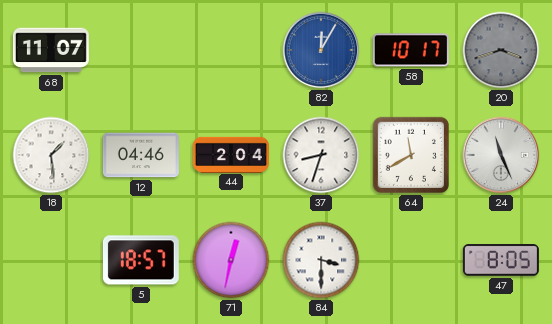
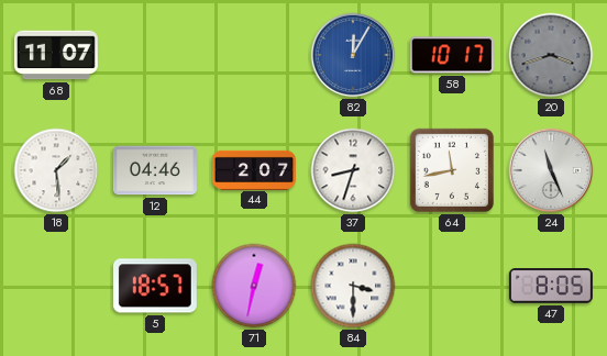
44: 2:04 -> 2:07 (254, 169)
64: 11:40 -> 11:43 (452, 170)
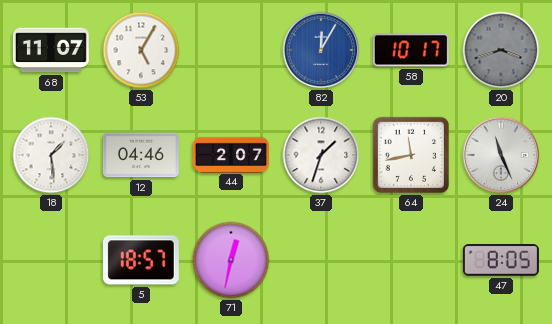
53: none -> 5:05 (141, 50)
37: 8:33 -> 1:33 (321, 155)
84: 3:30 -> none (353, 286)
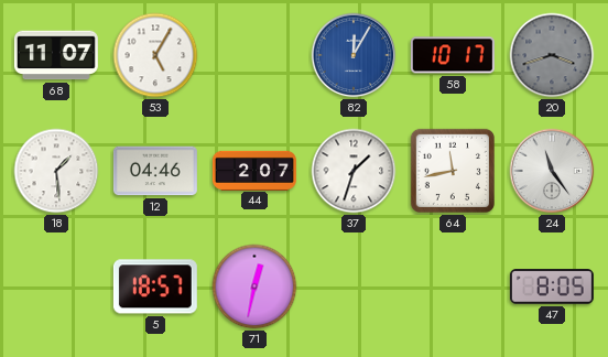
24: 11:26 -> 11:24 (552, 171)
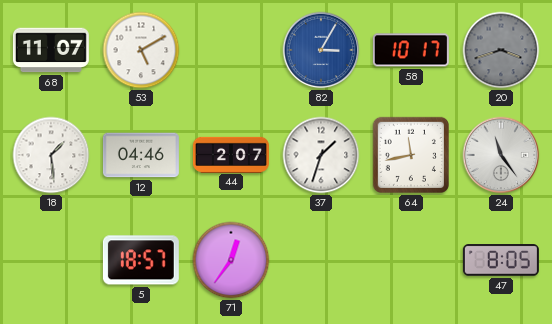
53: 5:05 -> 5:10 (141, 50)
82: 12:05 -> 3:05 (321, 50)
71: 12:32 -> 12:36 (231, 260)
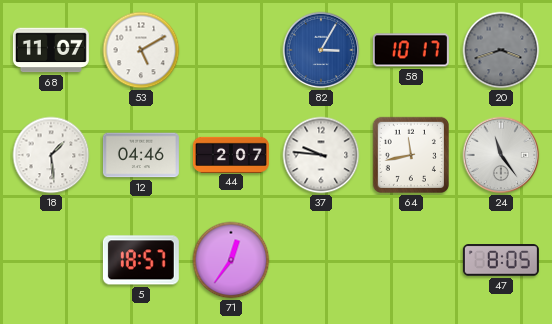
37: 1:33 -> 9:46 (321, 155)
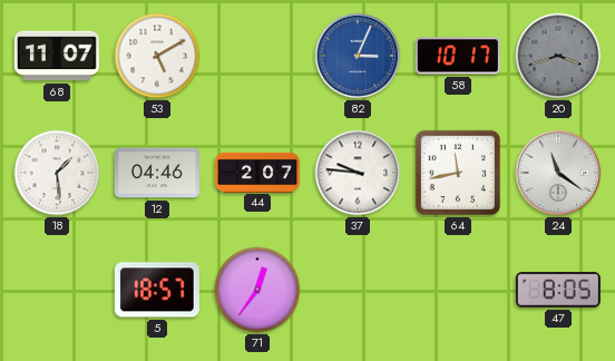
82: 3:05 -> 3:04 (358, 56)
24: 11:24 -> 11:21 (558, 173)
